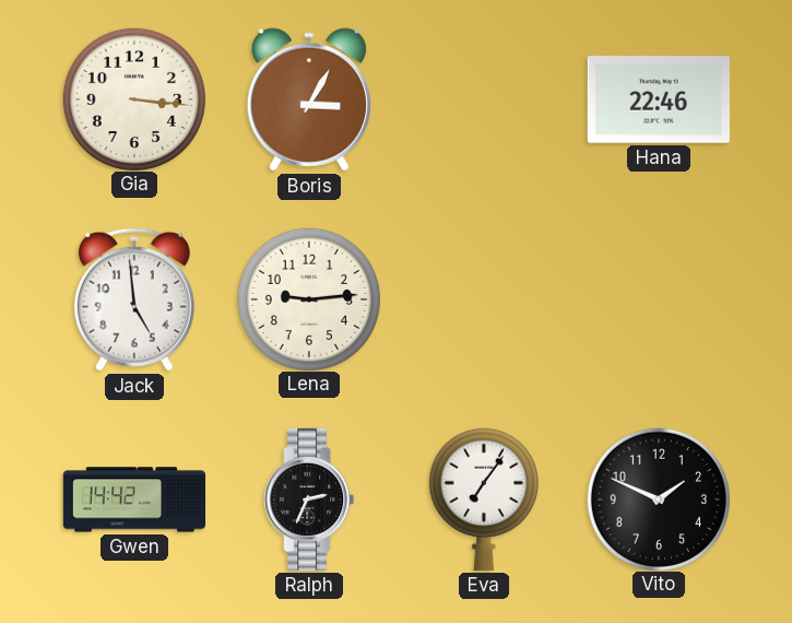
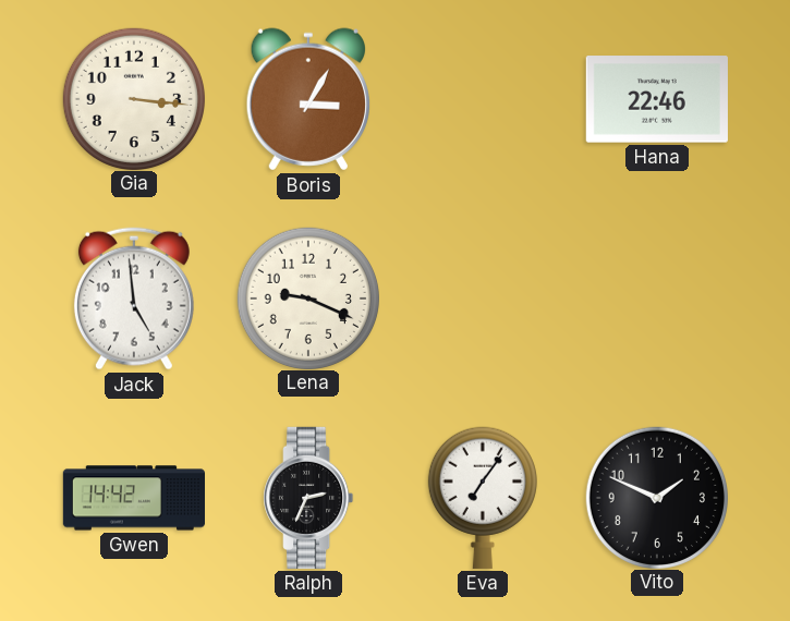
Lena: 9:14 -> 9:19 (307, 297)
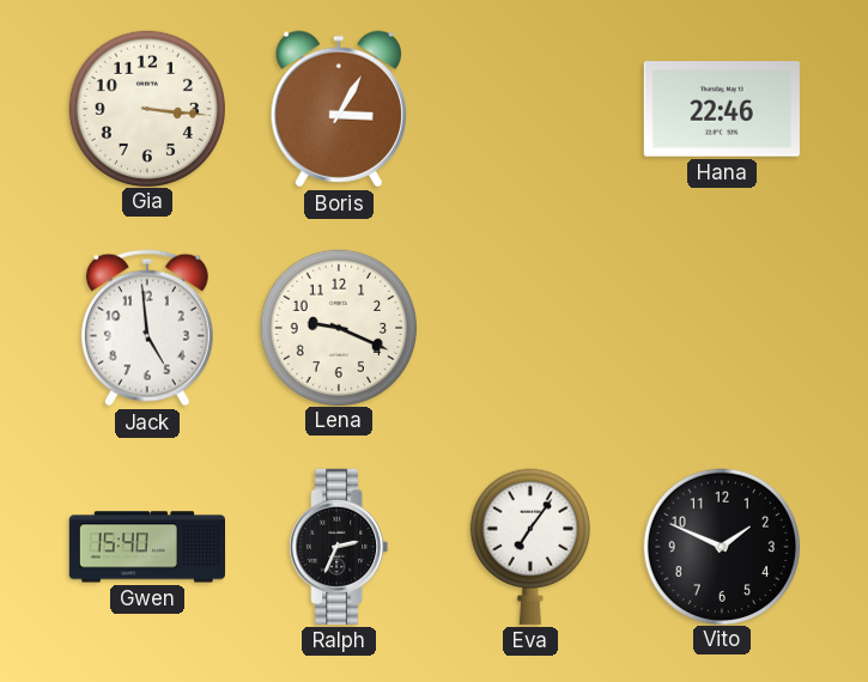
Gwen: 14:42 -> 15:40 (146, 547)
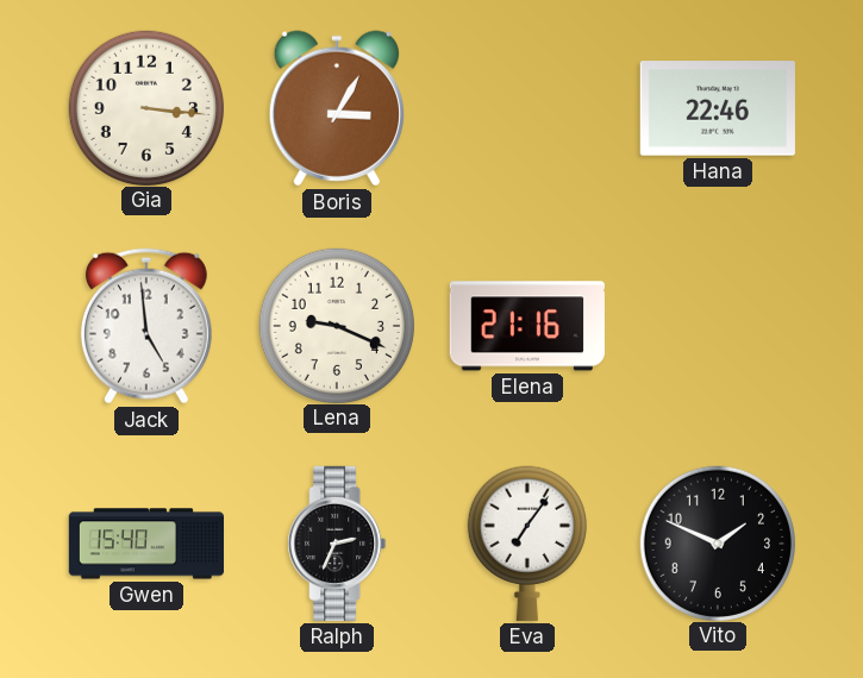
Elena: none -> 21:16 (527, 326)
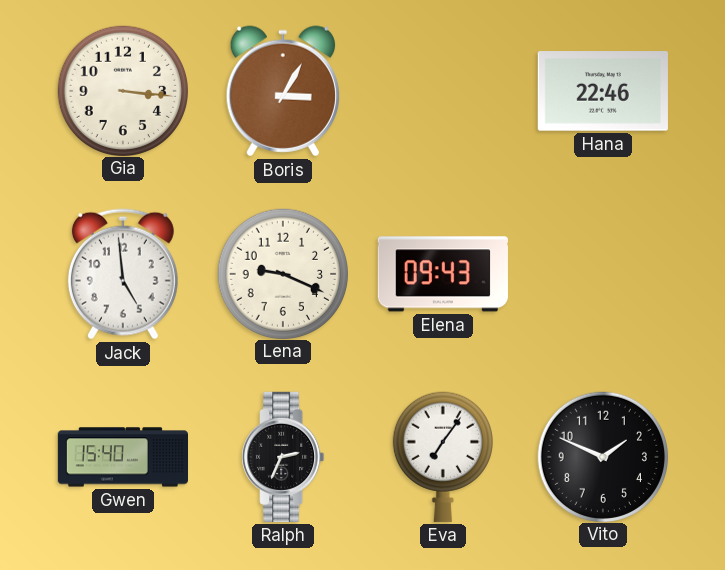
Elena: 21:16 -> 09:43 (443, 274)
